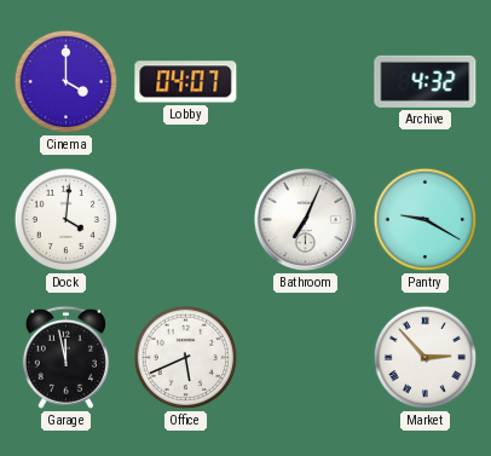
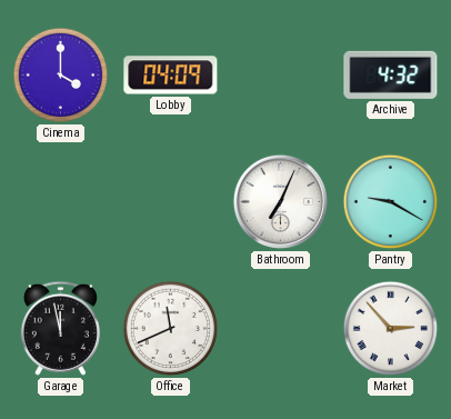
Lobby: 04:07 -> 04:09 (171, 76)
Dock: 4:01 -> none (67, 220)
Office: 5:41 -> 11:41 (171, 329)
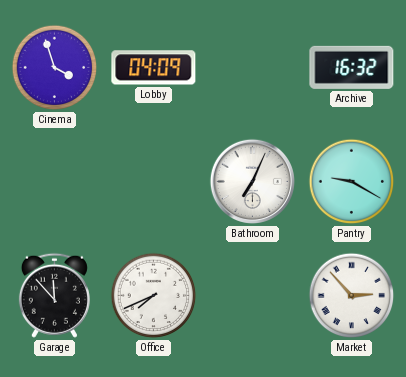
Cinema: 4:00 -> 3:57 (55, 68)
Archive: 4:32 -> 16:32 (352, 67)
Garage: 11:58 -> 11:53 (54, 295)
Office: 11:41 -> 7:41 (154, 296)
